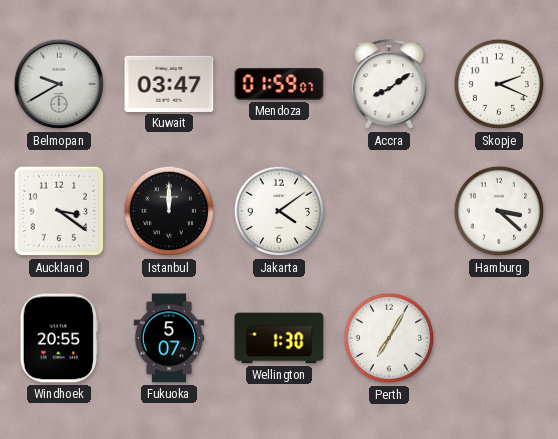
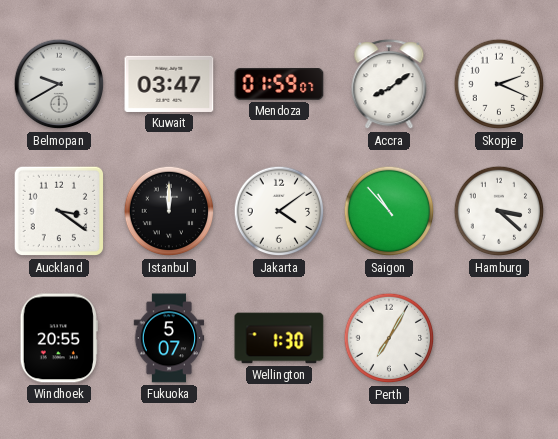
Saigon: none -> 10:53 (389, 211)
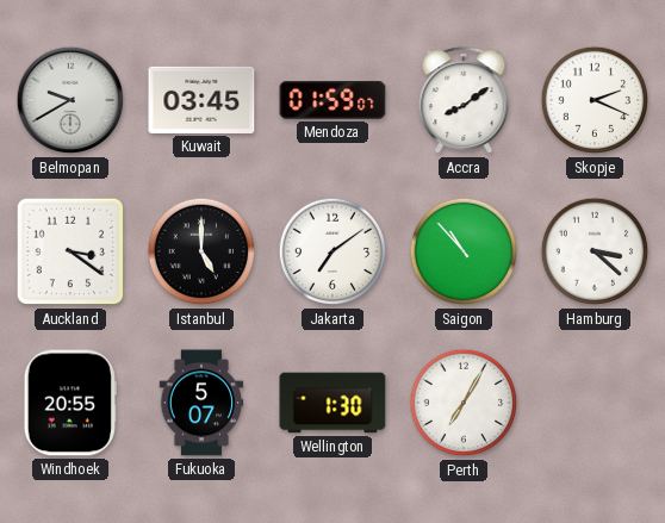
Kuwait: 03:47 -> 03:45 (201, 100)
Istanbul: 12:00 -> 5:00 (201, 251)
Jakarta: 4:09 -> 7:09 (332, 251)
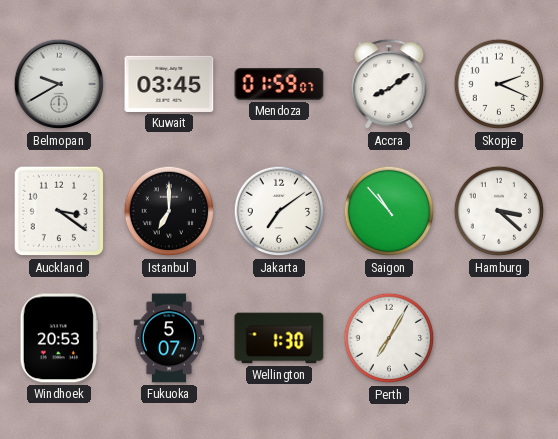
Istanbul: 5:00 -> 7:00 (169, 211)
Windhoek: 20:55 -> 20:53 (59, 338)
